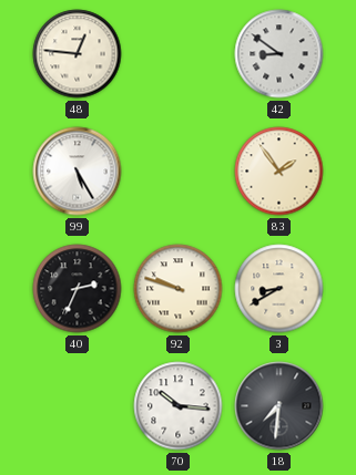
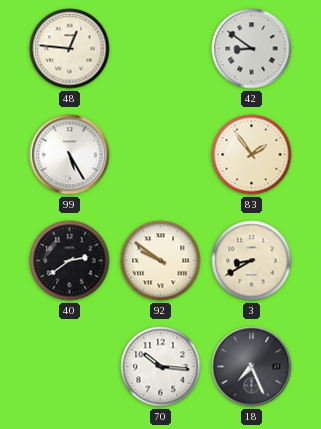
40: 2:34 -> 2:39 (70, 261)
92: 9:48 -> 9:51 (161, 261)
18: 7:31 -> 7:26 (252, 367)
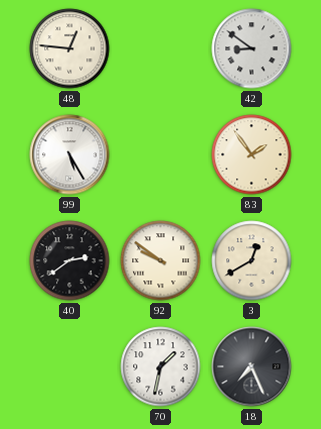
3: 8:40 -> 12:40 (252, 261)
70: 10:16 -> 1:32 (161, 367)
